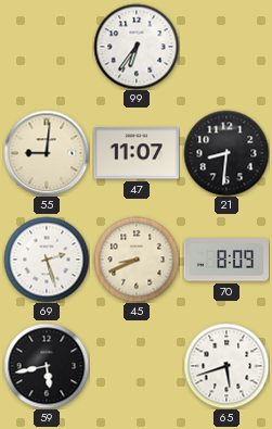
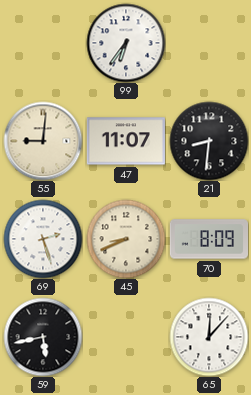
65: 5:42 -> 12:07 (209, 337)
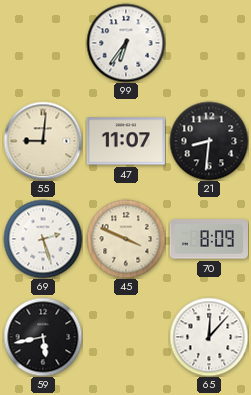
45: 8:41 -> 3:49 (126, 239)
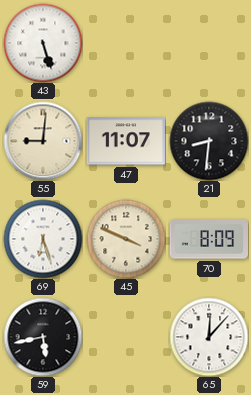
43: none -> 5:27 (43, 43)
99: 6:36 -> none (126, 43)
69: 2:27 -> 6:27 (43, 239)
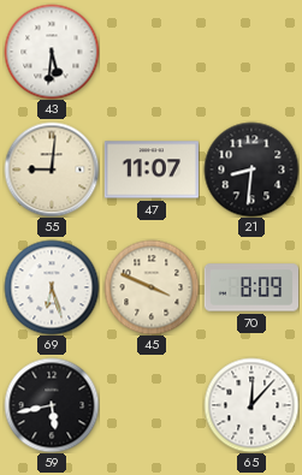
43: 5:27 -> 5:31 (52, 52)
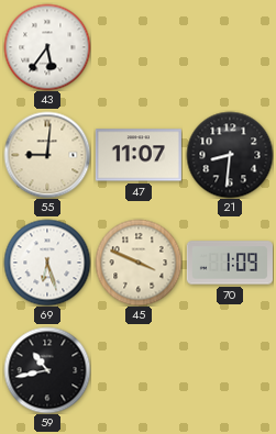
43: 5:31 -> 5:36 (47, 47)
70: 8:09 -> 1:09 (229, 263)
59: 5:43 -> 10:43 (47, 370)
65: 12:07 -> none (251, 405)
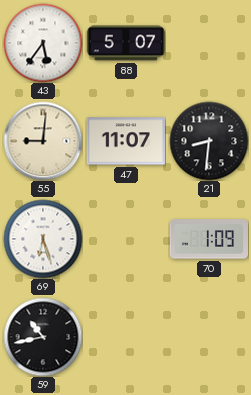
88: none -> 5:07 (125, 43)
45: 3:49 -> none (139, 263)
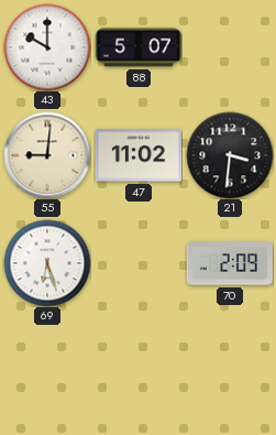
43: 5:36 -> 10:00 (47, 47)
47: 11:07 -> 11:02 (139, 155)
21: 8:31 -> 3:31 (230, 155)
70: 1:09 -> 2:09 (229, 263)
59: 10:43 -> none (43, 337)
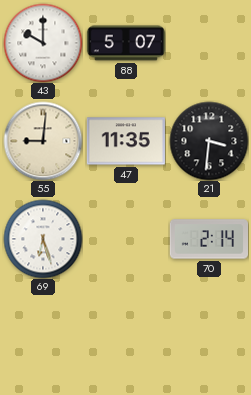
47: 11:02 -> 11:35 (126, 141)
70: 2:09 -> 2:14 (208, 239)
